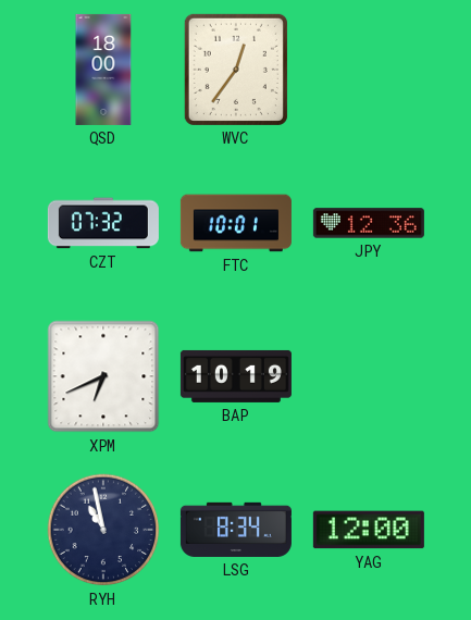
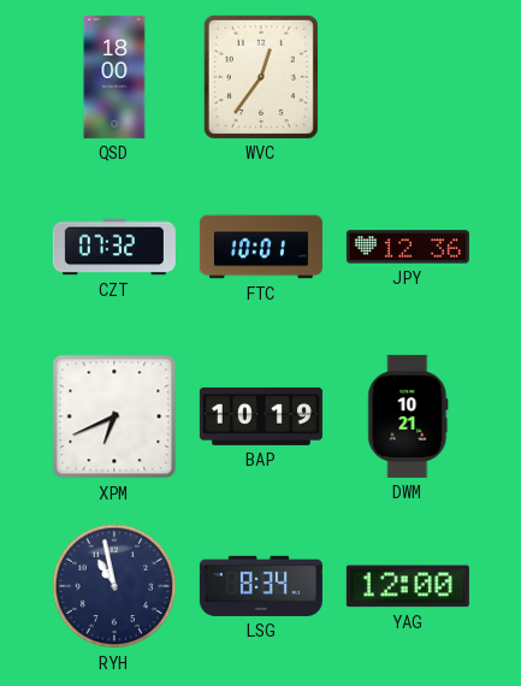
DWM: none -> 10:21 (408, 416)
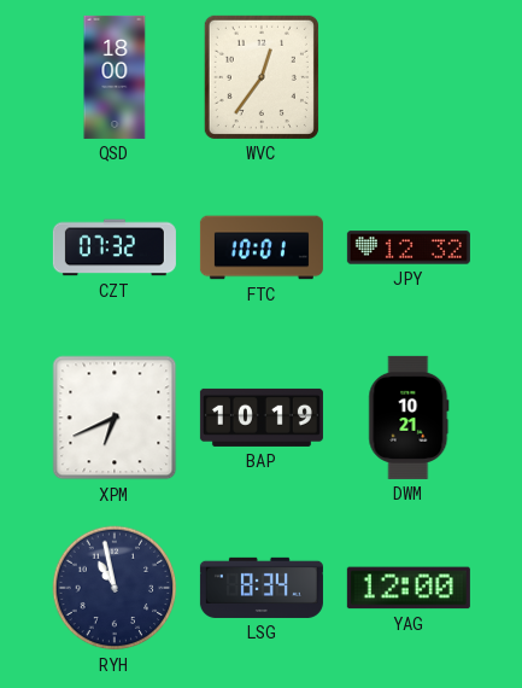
JPY: 12:36 -> 12:32 (409, 247)
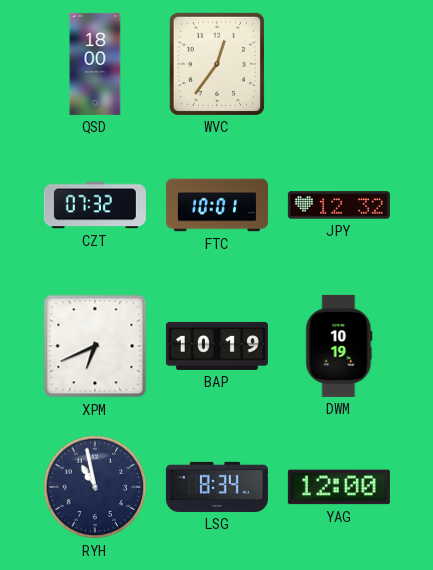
DWM: 10:21 -> 10:19 (339, 346)
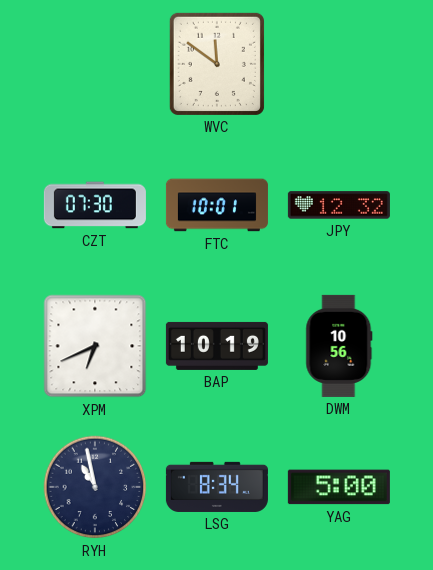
QSD: 18:00 -> none (95, 64)
WVC: 12:36 -> 11:51 (217, 64)
CZT: 07:32 -> 07:30 (95, 205)
DWM: 10:19 -> 10:56 (339, 346)
YAG: 12:00 -> 5:00 (339, 487)
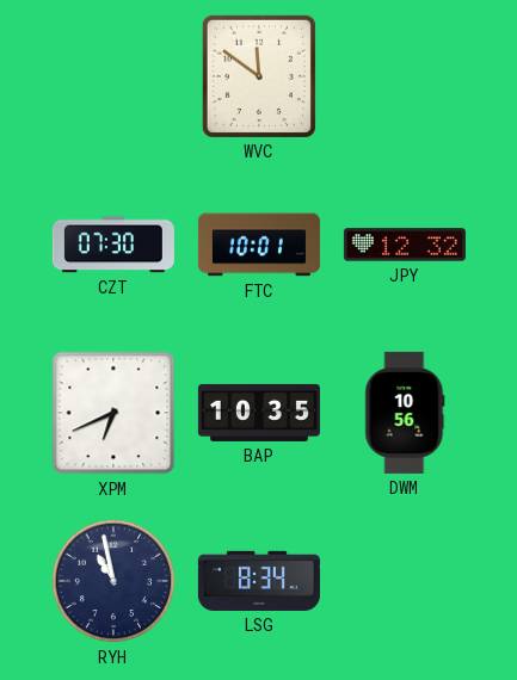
BAP: 10:19 -> 10:35 (259, 413)
YAG: 5:00 -> none (339, 487)
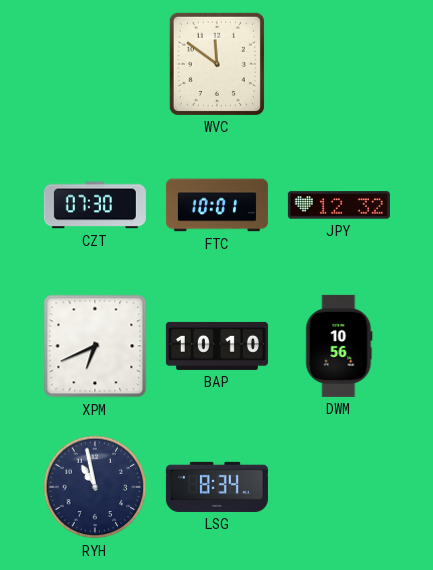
BAP: 10:35 -> 10:10 (217, 346)
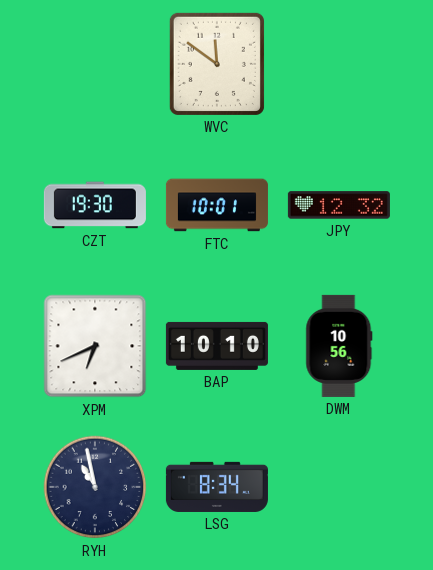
CZT: 07:30 -> 19:30 (95, 205)
